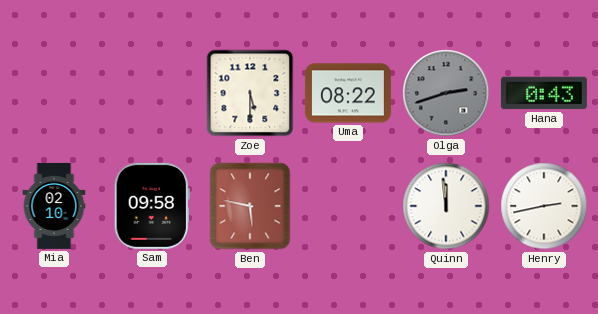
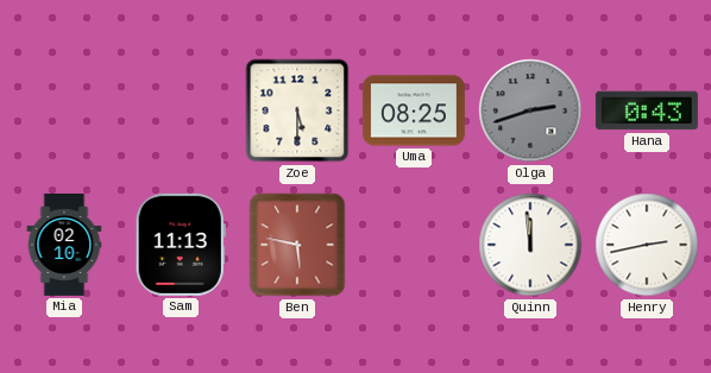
Uma: 08:22 -> 08:25 (414, 110)
Sam: 09:58 -> 11:13 (181, 245)
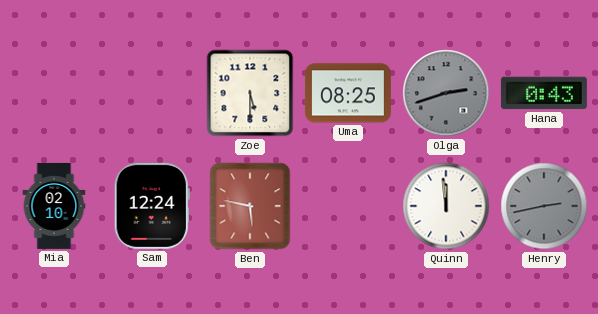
Sam: 11:13 -> 12:24 (152, 206)
Henry dial: white -> grey (544, 206)
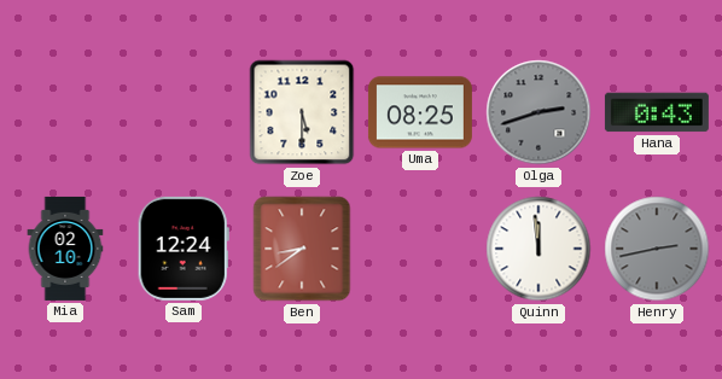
Ben: 5:47 -> 8:39 (302, 249)
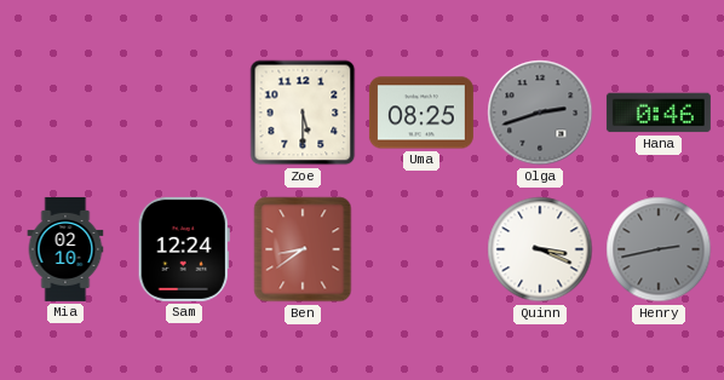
Hana: 0:43 -> 0:46 (659, 113)
Quinn: 11:59 -> 3:19 (540, 249)
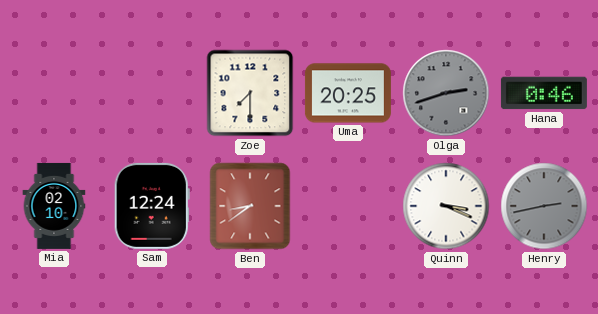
Zoe: 5:30 -> 7:30 (250, 93)
Uma: 08:25 -> 20:25 (348, 93)
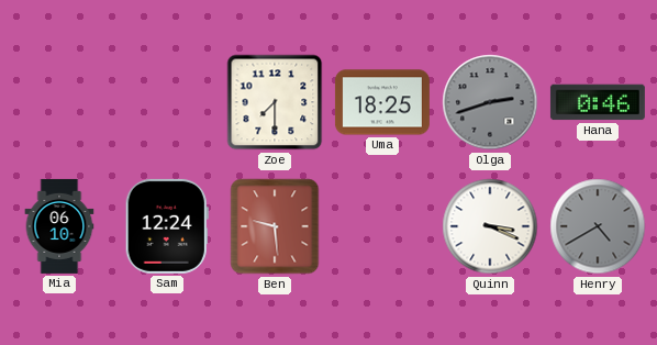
Uma: 20:25 -> 18:25 (382, 102)
Mia: 02:10 -> 06:10 (59, 226)
Ben: 8:39 -> 9:29 (275, 226)
Henry: 2:43 -> 4:40 (598, 226)
